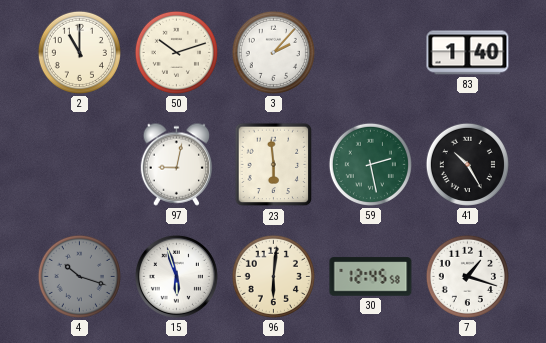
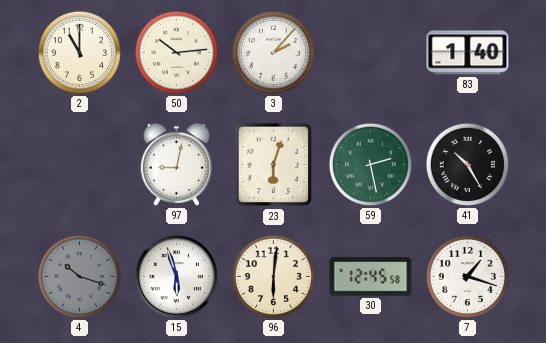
50: 10:12 -> 10:14 (176, 52)
23: 5:59 -> 6:03 (274, 165)
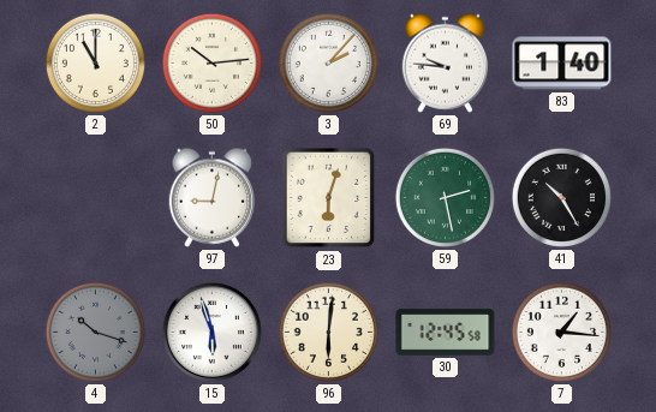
69: none -> 9:46 (446, 62)
7: 1:18 -> 1:16 (561, 332)
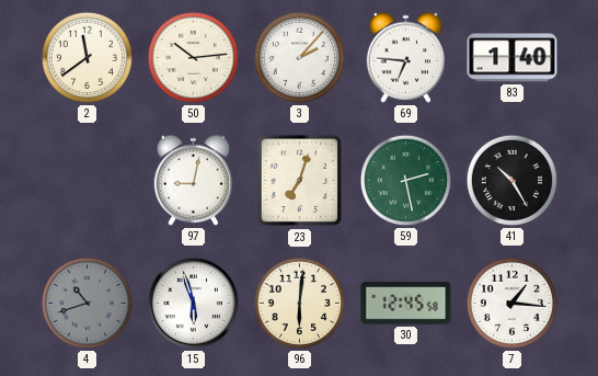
2: 11:00 -> 11:39 (87, 57)
69: 9:46 -> 6:46 (406, 57)
23: 6:03 -> 7:03 (300, 181)
4: 10:18 -> 10:42 (87, 303)
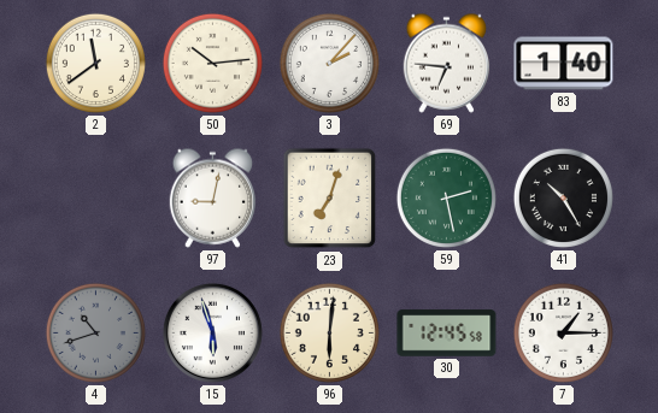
7: 1:16 -> 1:15 (563, 332)
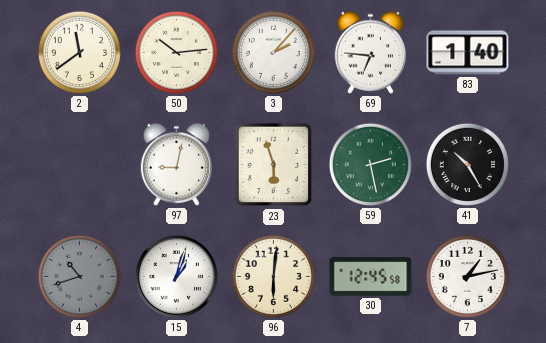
23: 7:03 -> 5:57 (274, 165)
15: 5:57 -> 1:03 (176, 276)
7: 1:15 -> 1:13 (467, 276)
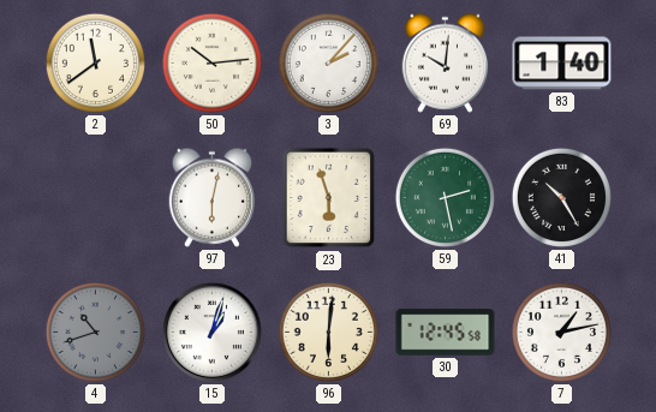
69: 6:46 -> 10:01 (446, 62)
97: 9:02 -> 6:02 (213, 197)
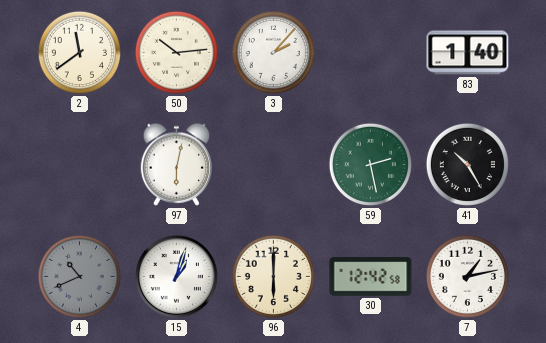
69: 10:01 -> none (446, 62)
23: 5:57 -> none (329, 198)
4: 10:42 -> 10:41 (79, 276)
96: 6:01 -> 6:00 (273, 276)
30: 12:45 -> 12:42 (371, 277)
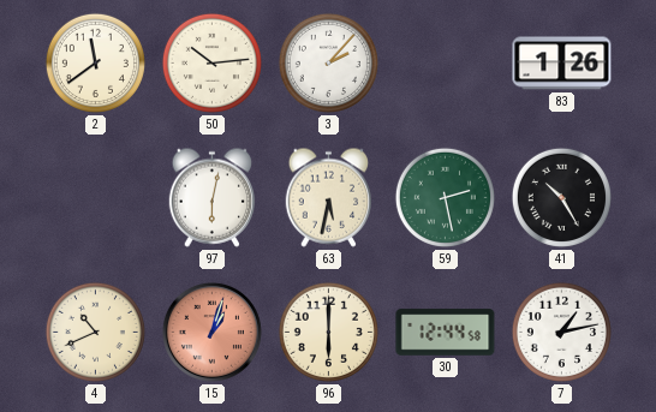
83: 1:40 -> 1:26 (562, 64)
63: none -> 5:32 (329, 197)
4 dial: grey -> cream (95, 332)
15 dial: white -> salmon (211, 332)
30: 12:42 -> 12:44 (446, 333)
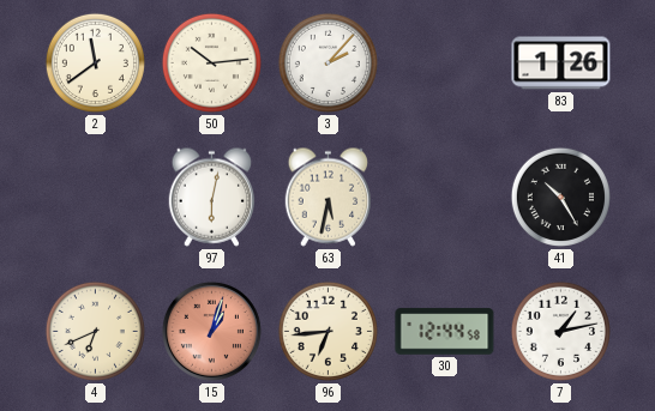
59: 2:28 -> none (445, 197)
4: 10:41 -> 6:41 (95, 331)
96: 6:00 -> 6:44 (327, 331)
